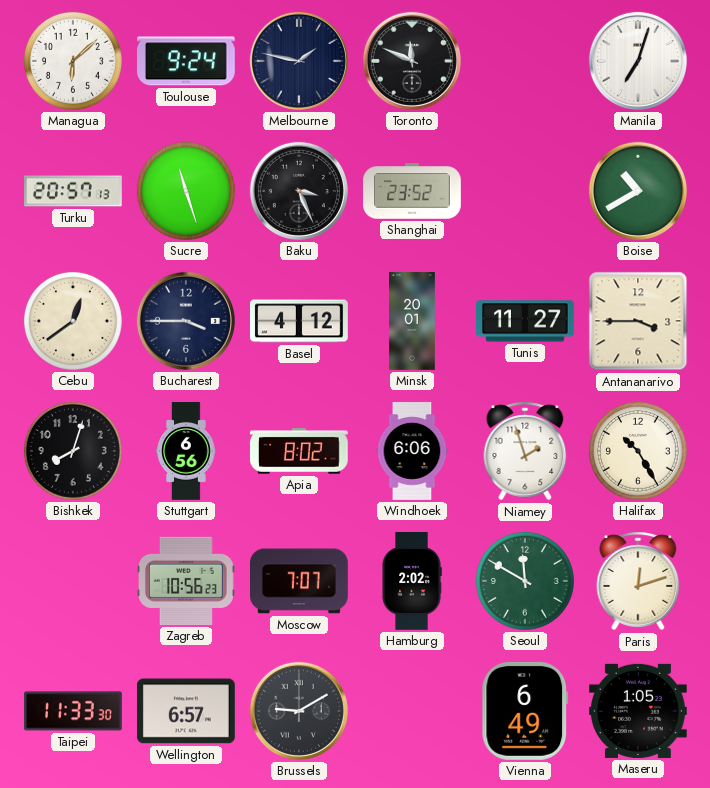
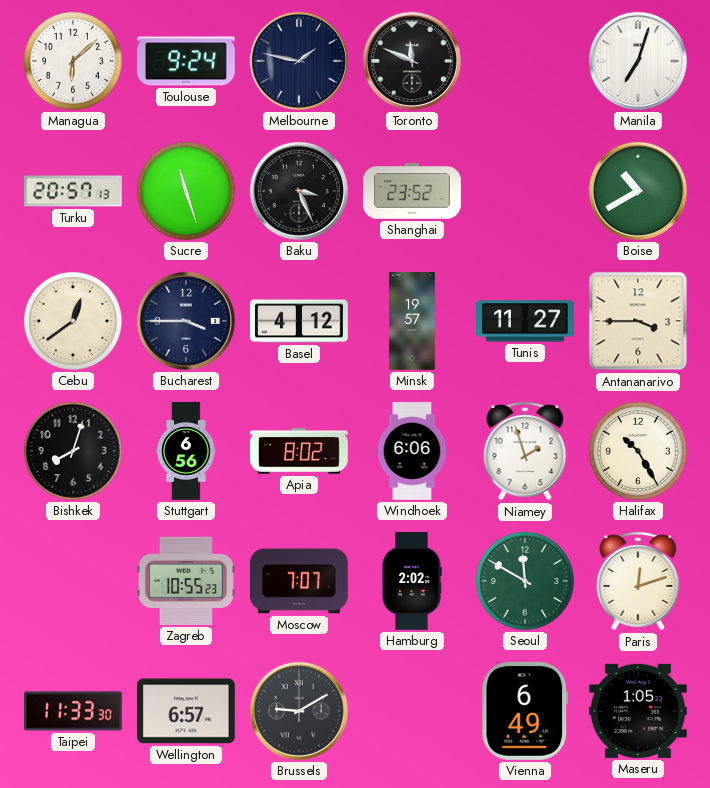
Minsk: 20:01 -> 19:57 (413, 321)
Zagreb: 10:56 -> 10:55 (187, 581)
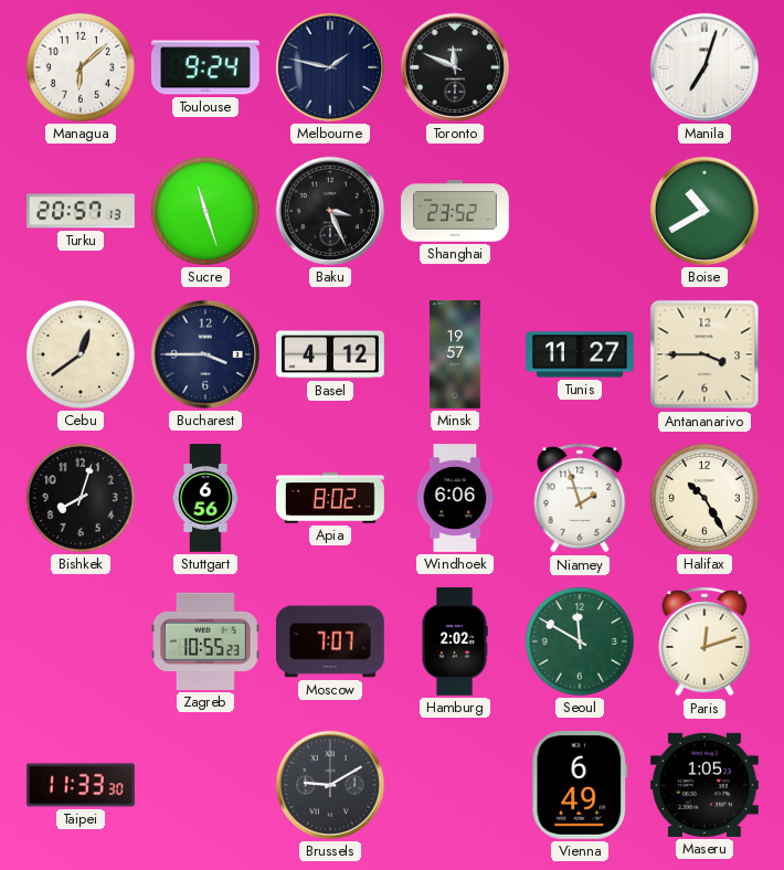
Wellington: 6:57 -> none (186, 711)
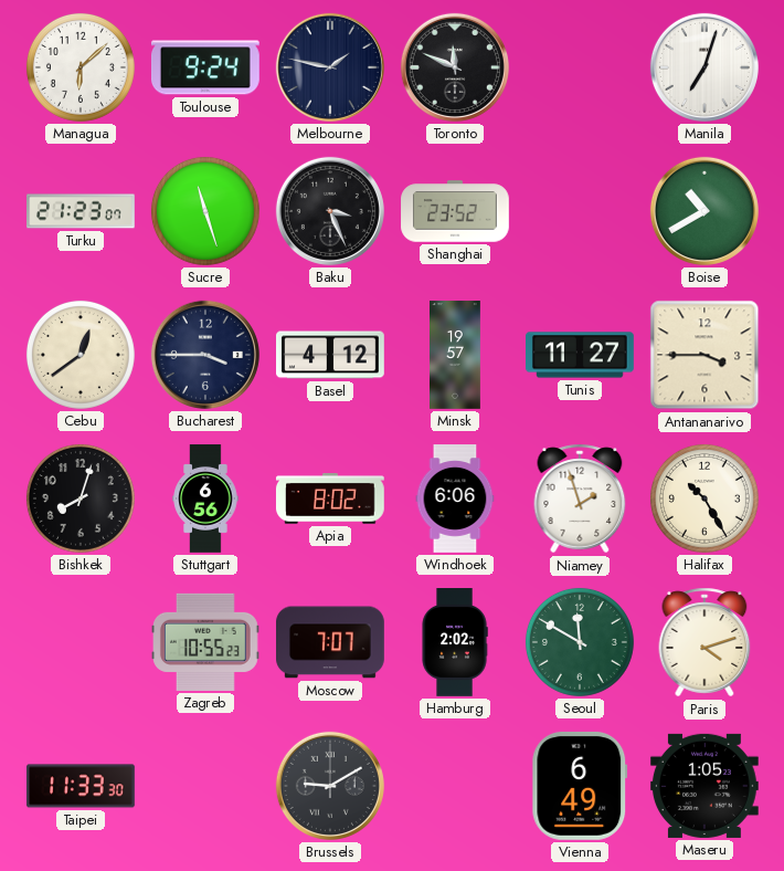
Turku: 20:57 -> 21:23 (82, 211)
Paris: 12:12 -> 4:12 (704, 642)
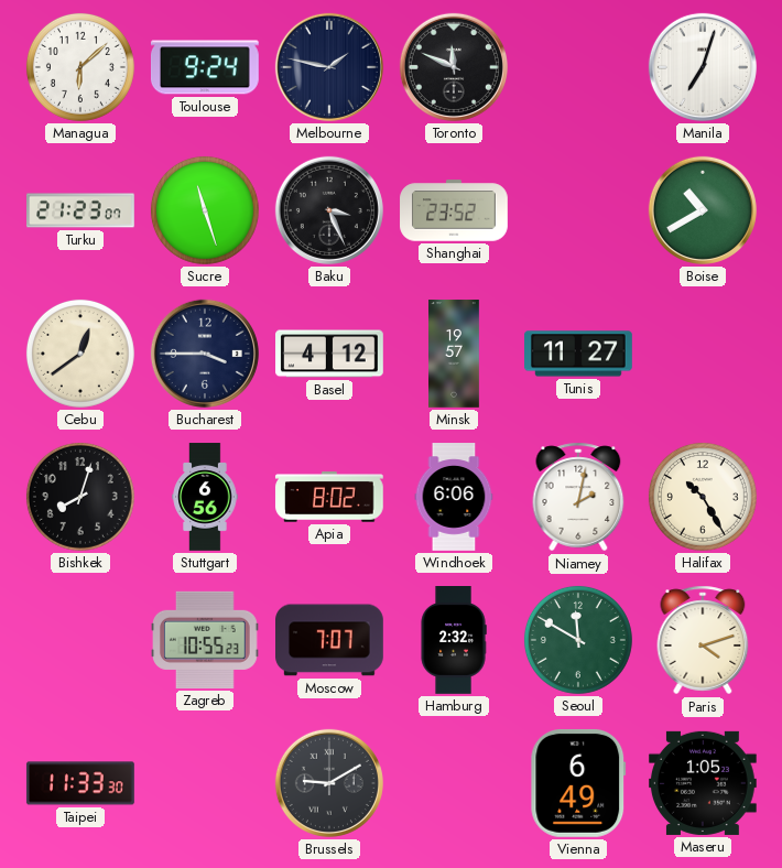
Antananarivo: 3:45 -> none (704, 355)
Niamey: 1:57 -> 2:02 (578, 497)
Hamburg: 2:02 -> 2:32 (454, 641)
